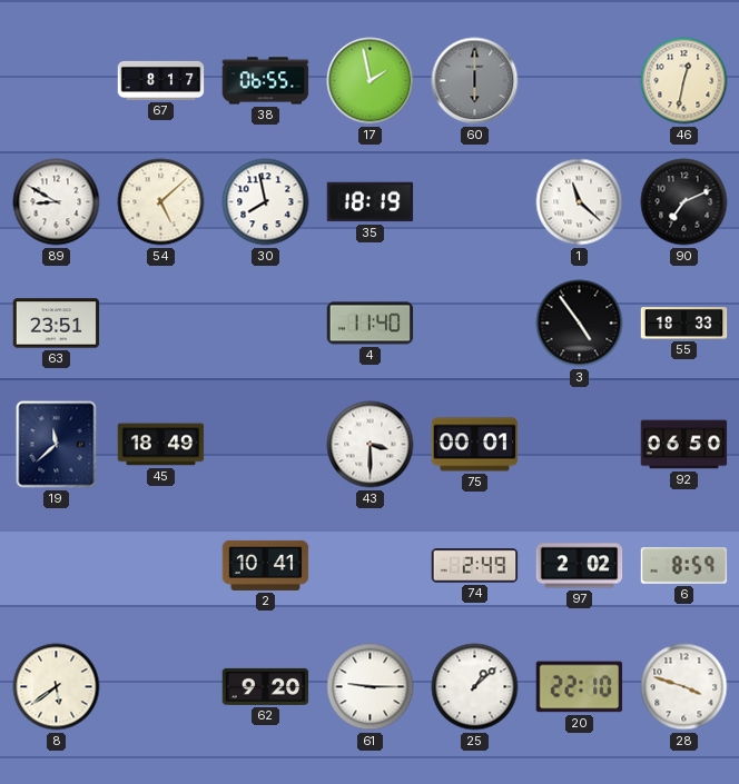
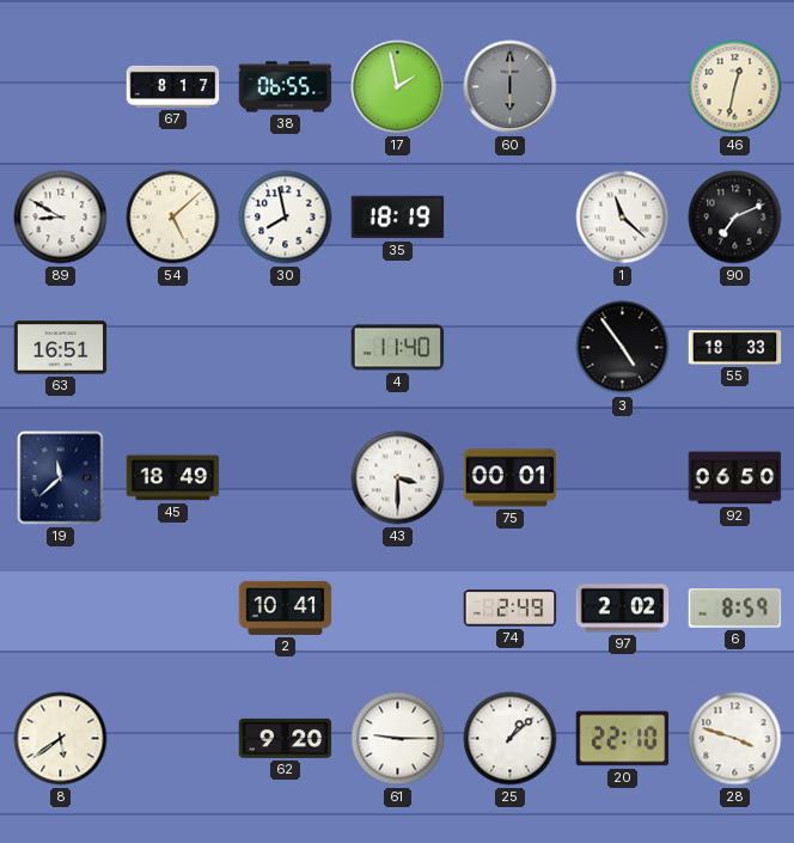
63: 23:51 -> 16:51 (61, 348)
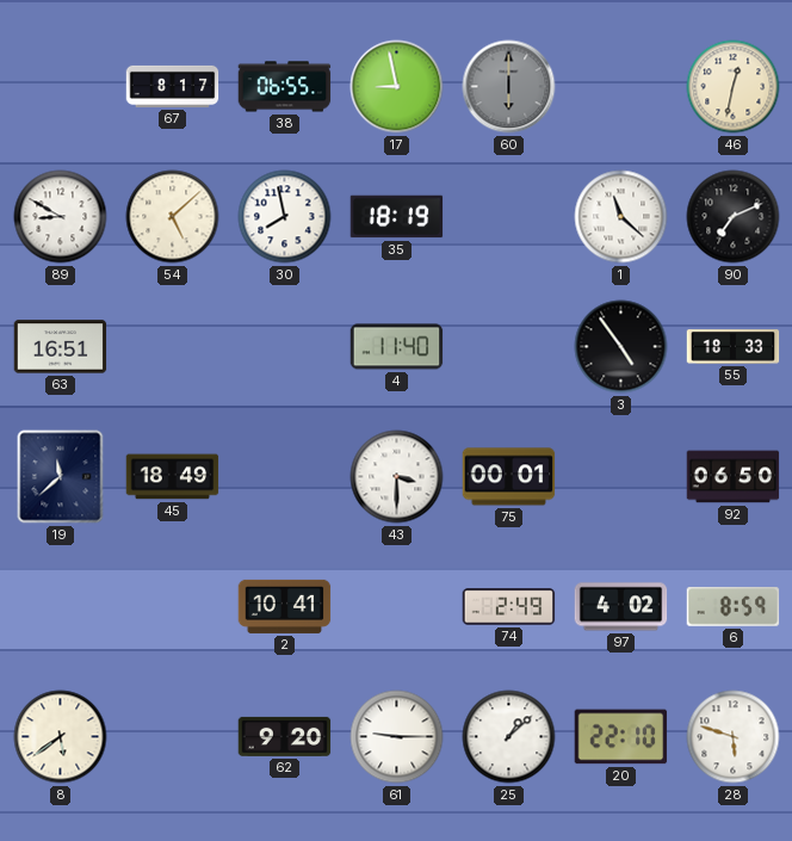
17: 1:58 -> 8:58 (397, 87)
97: 2:02 -> 4:02 (621, 607)
28: 3:48 -> 5:48 (734, 737)
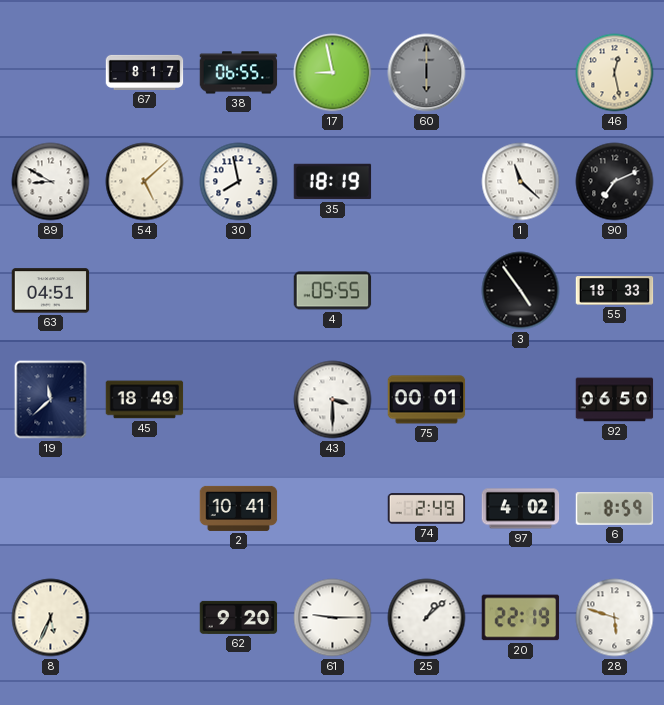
46: 12:32 -> 12:28 (615, 73)
63: 16:51 -> 04:51 (51, 291)
4: 11:40 -> 05:55 (333, 291)
8: 5:39 -> 5:34 (51, 618)
20: 22:10 -> 22:19 (521, 618)
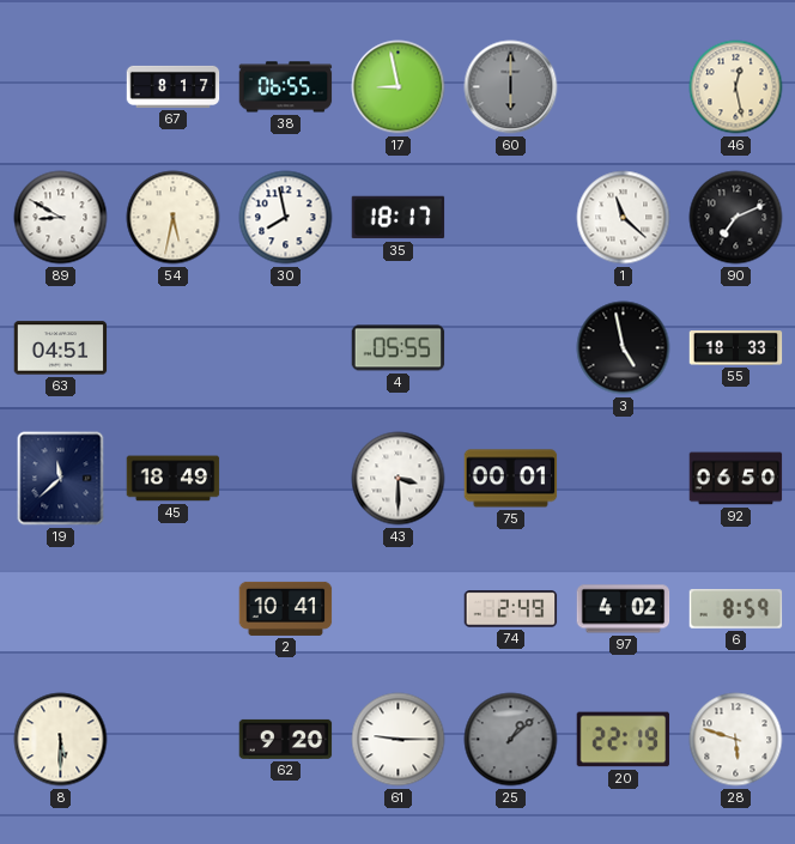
54: 5:08 -> 5:32 (174, 218)
35: 18:19 -> 18:17 (399, 218)
3: 4:54 -> 4:58 (624, 348)
8: 5:34 -> 5:30 (61, 740)
25 dial: white -> grey (511, 740)
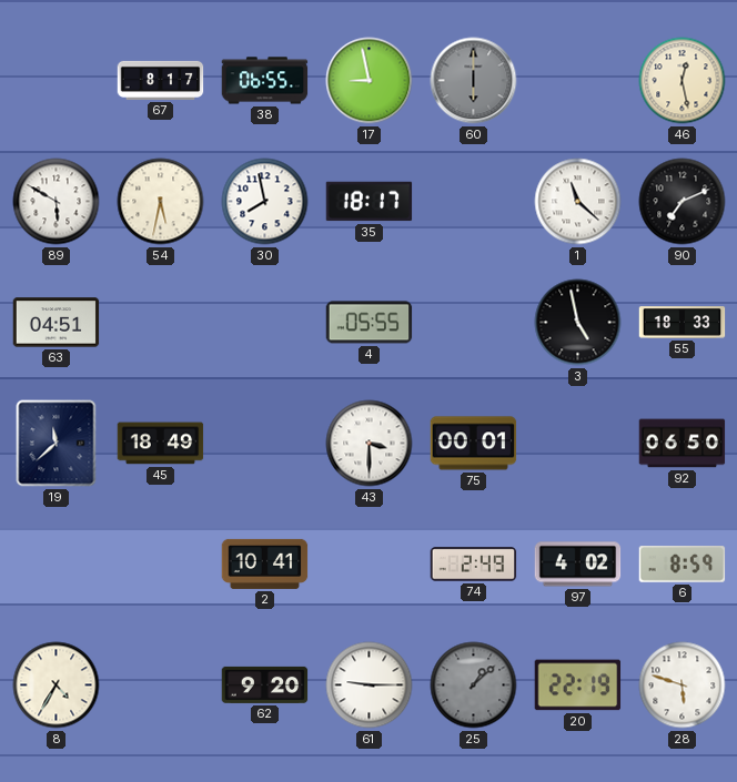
89: 8:50 -> 5:50 (57, 202)
8: 5:30 -> 4:35 (57, 685)
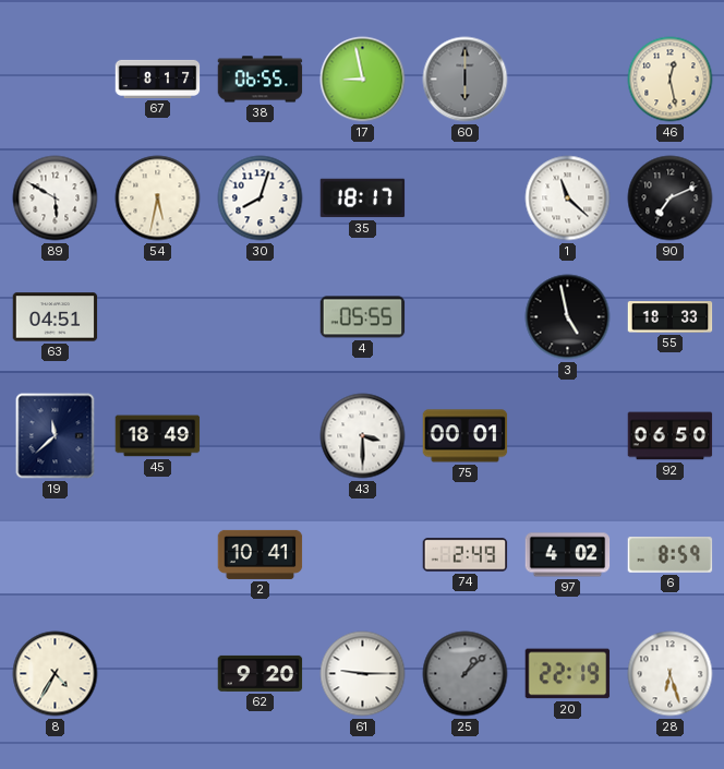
30: 7:58 -> 8:03 (261, 199)
28: 5:48 -> 6:27 (671, 674)
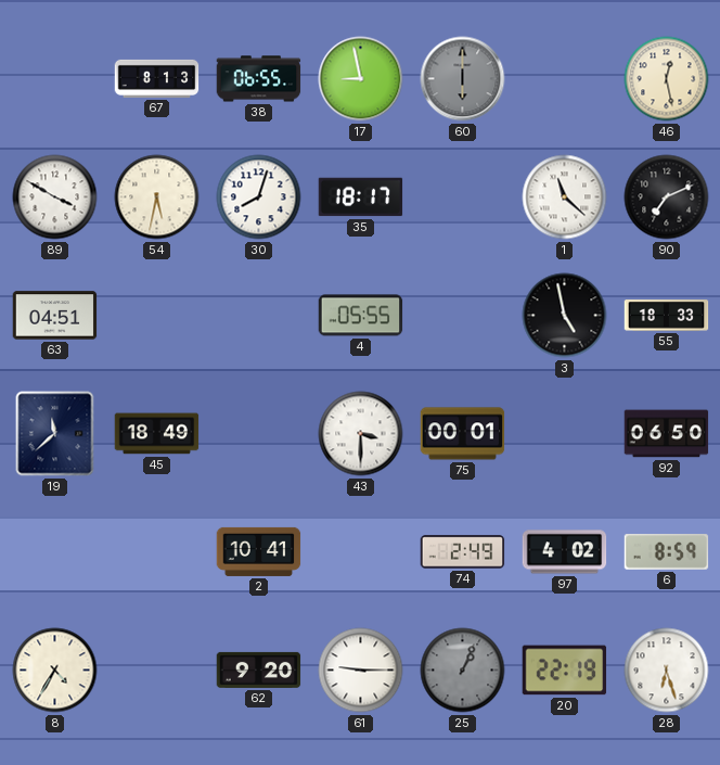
67: 8:17 -> 8:13 (157, 78)
89: 5:50 -> 3:50 (55, 197)
25: 1:08 -> 1:04 (463, 671)
